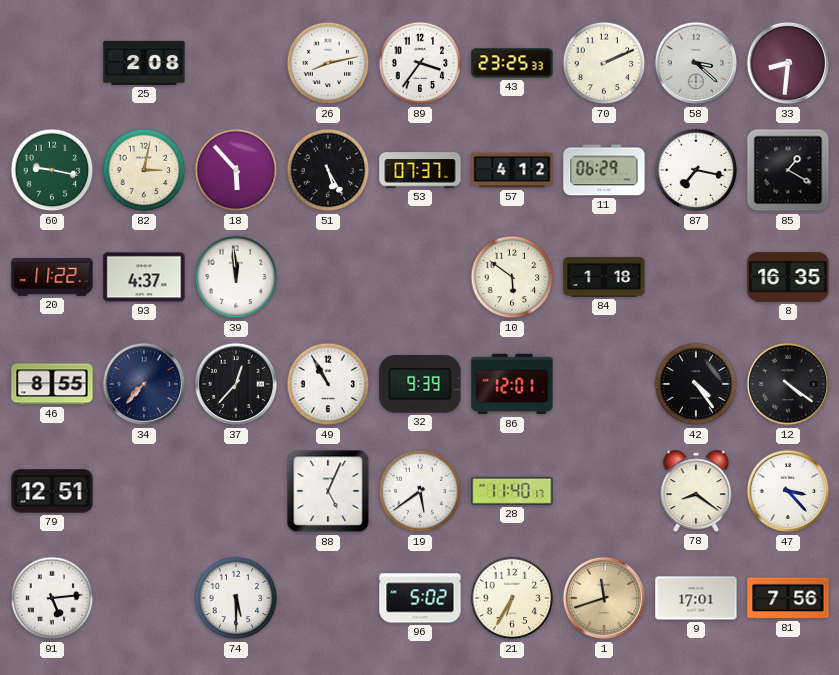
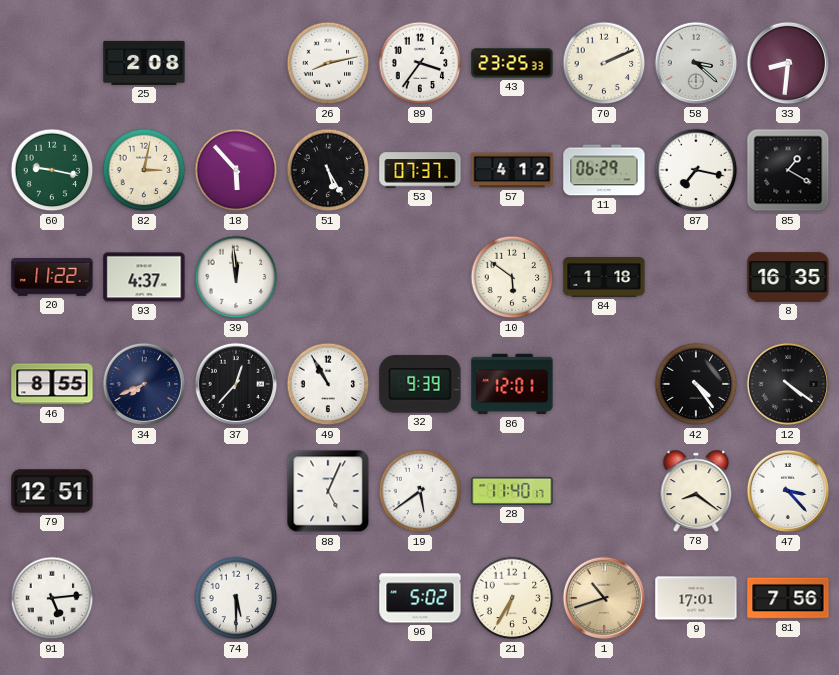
34: 7:37 -> 7:41 (144, 384)
1: 11:42 -> 10:42 (604, 598)
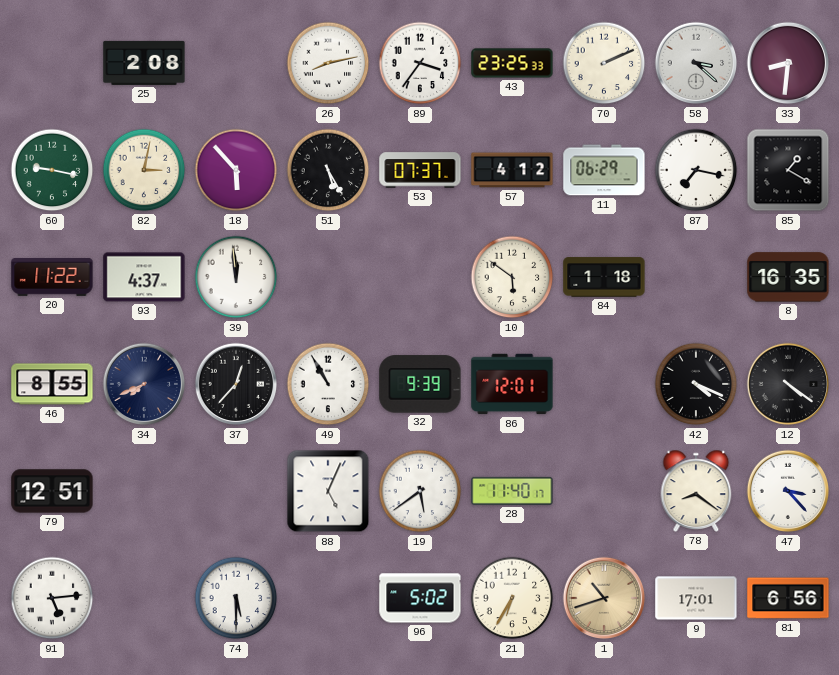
42: 4:24 -> 4:19 (696, 384)
81: 7:56 -> 6:56 (788, 598)
